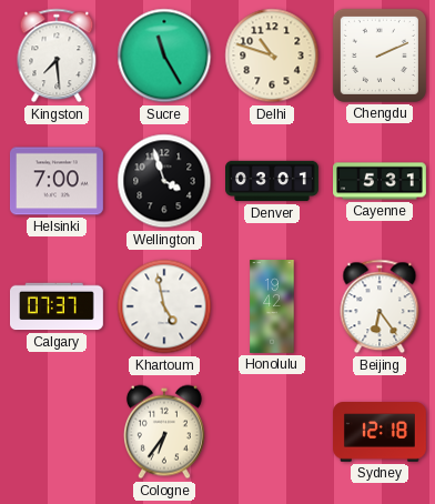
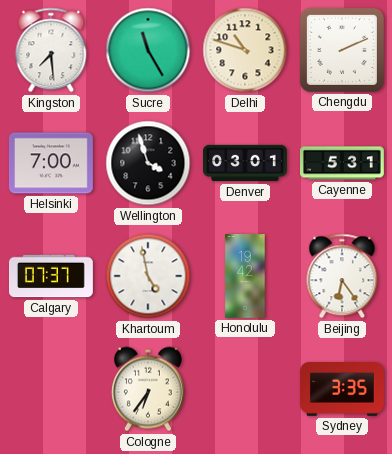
Sydney: 12:18 -> 3:35 (343, 390)
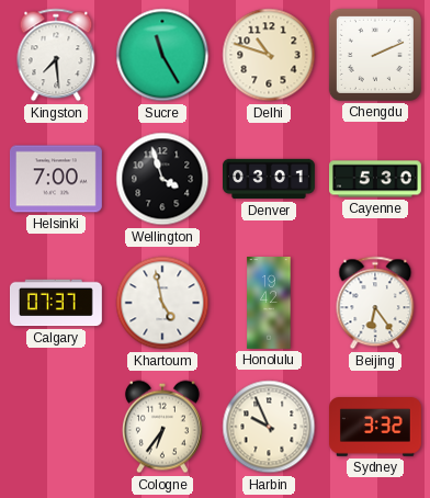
Cayenne: 5:31 -> 5:30 (376, 179)
Harbin: none -> 9:56 (269, 427)
Sydney: 3:35 -> 3:32 (376, 428)
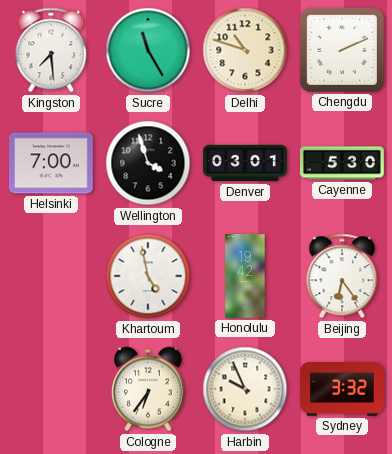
Calgary: 07:37 -> none (57, 303)
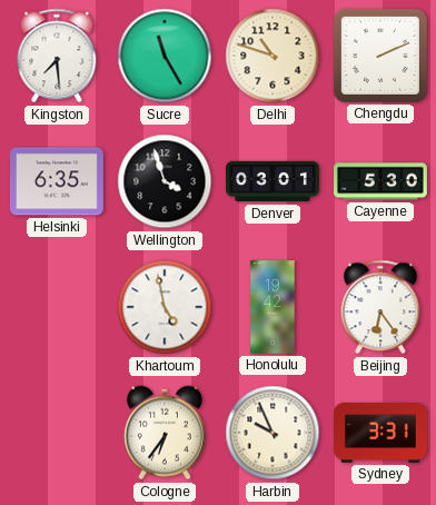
Helsinki: 7:00 -> 6:35 (57, 181)
Sydney: 3:32 -> 3:31 (381, 434)
